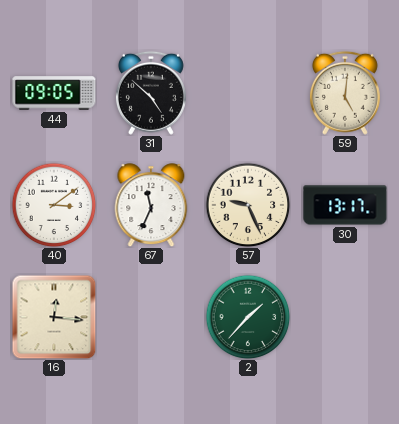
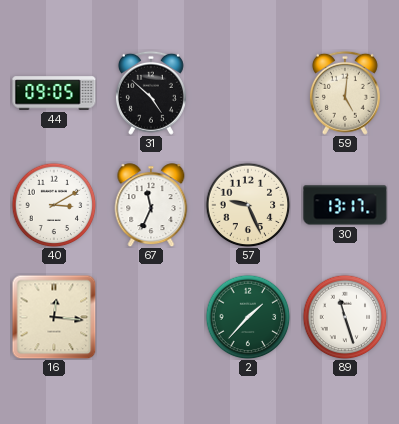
40: 3:09 -> 3:10 (54, 205)
89: none -> 11:27 (345, 317)
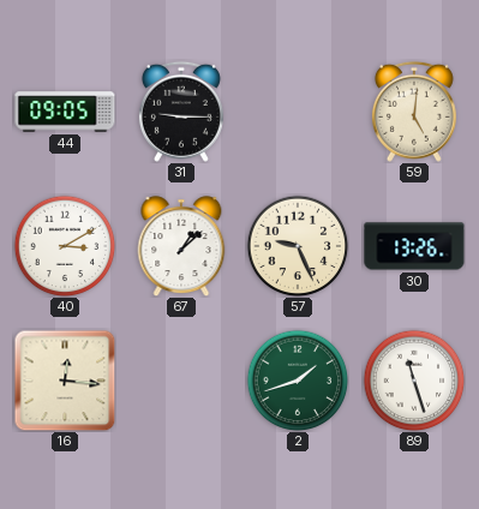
31: 4:52 -> 9:15 (181, 112)
67: 11:34 -> 1:08 (181, 246)
30: 13:17 -> 13:26 (414, 246)
2: 1:37 -> 1:42 (298, 381)
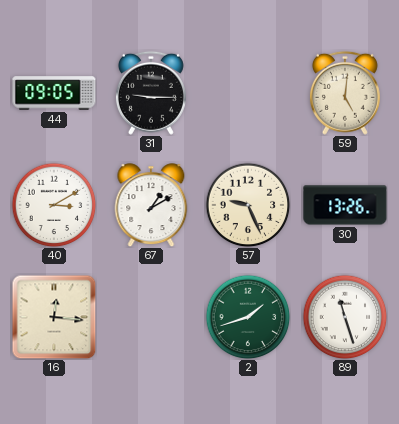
67: 1:08 -> 1:10 (151, 205)
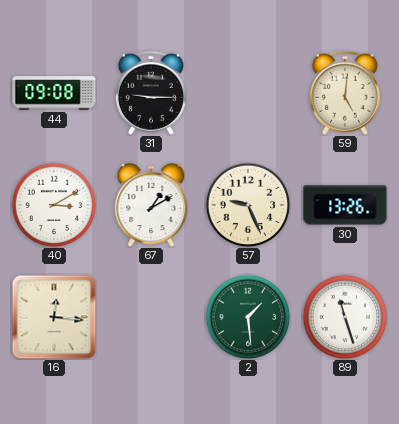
44: 09:05 -> 09:08 (54, 93)
2: 1:42 -> 1:29 (248, 317)
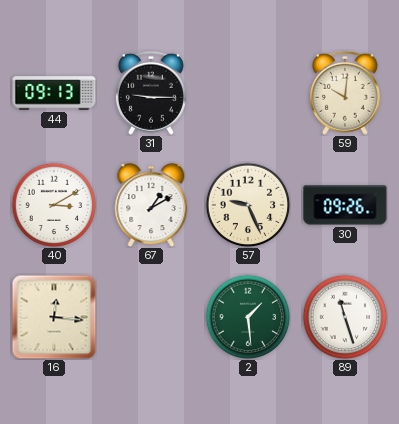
44: 09:08 -> 09:13 (54, 93)
59: 5:01 -> 10:01 (345, 93)
30: 13:26 -> 09:26 (345, 205)
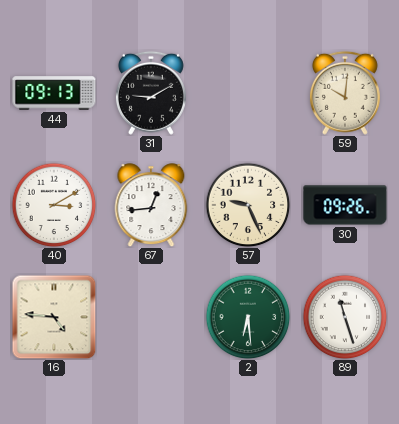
31: 9:15 -> 9:10 (151, 93)
67: 1:10 -> 12:44 (151, 205)
16: 12:16 -> 4:46 (54, 317)
2: 1:29 -> 6:29 (248, 317)
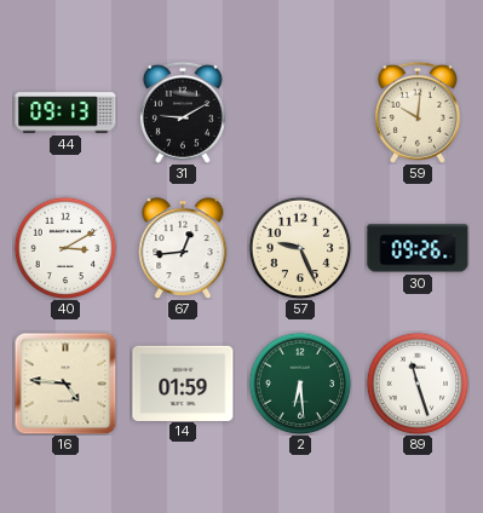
14: none -> 01:59 (183, 382)
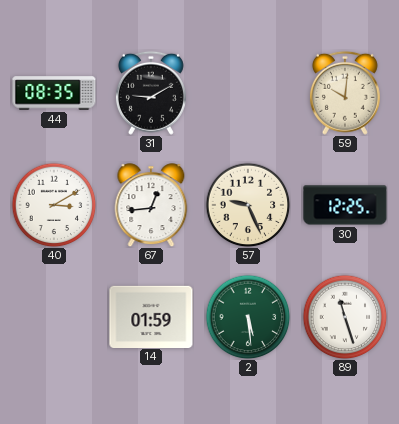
44: 09:13 -> 08:35 (54, 93)
30: 09:26 -> 12:25 (345, 205)
16: 4:46 -> none (65, 384)
2: 6:29 -> 5:29 (248, 317)
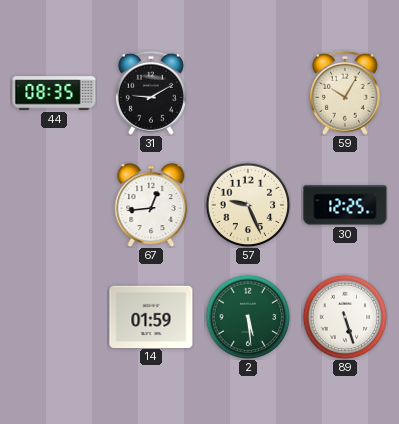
59: 10:01 -> 10:05 (345, 93)
40: 3:10 -> none (54, 205)
89: 11:27 -> 5:27 (345, 317)
